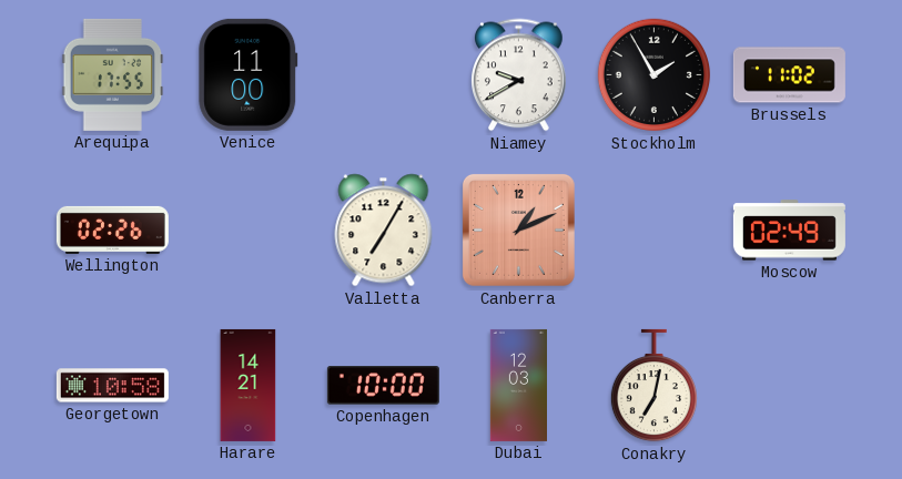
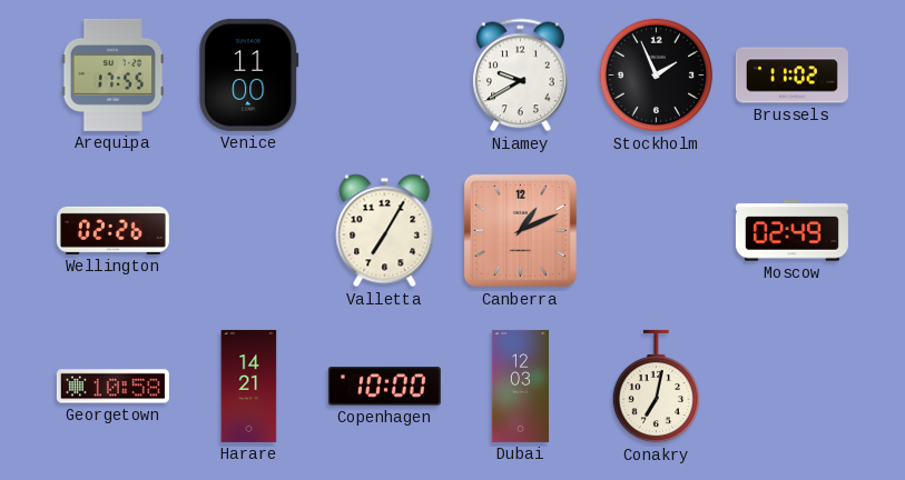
Stockholm: 1:55 -> 1:56 (657, 76)
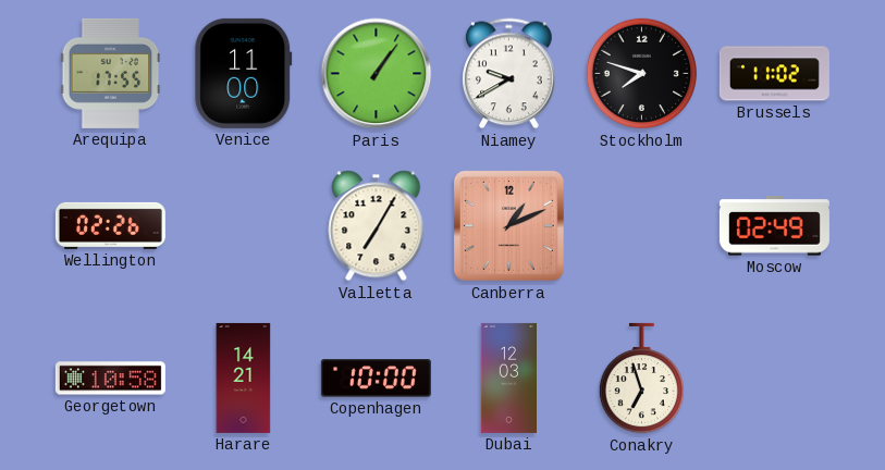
Paris: none -> 1:06 (377, 74)
Stockholm: 1:56 -> 7:48 (642, 74)
Conakry: 7:02 -> 6:57 (641, 379)
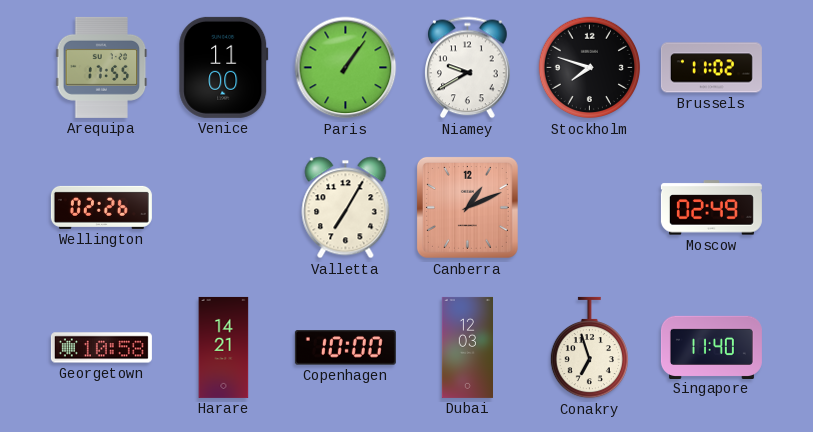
Singapore: none -> 11:40 (711, 347)
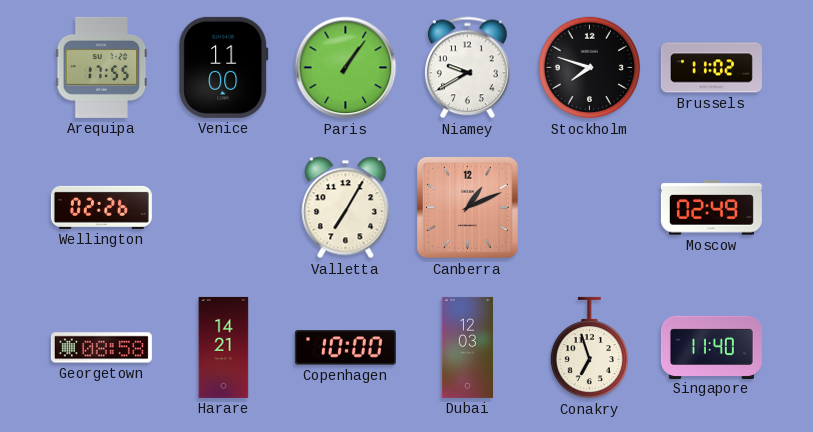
Georgetown: 10:58 -> 08:58 (101, 348)
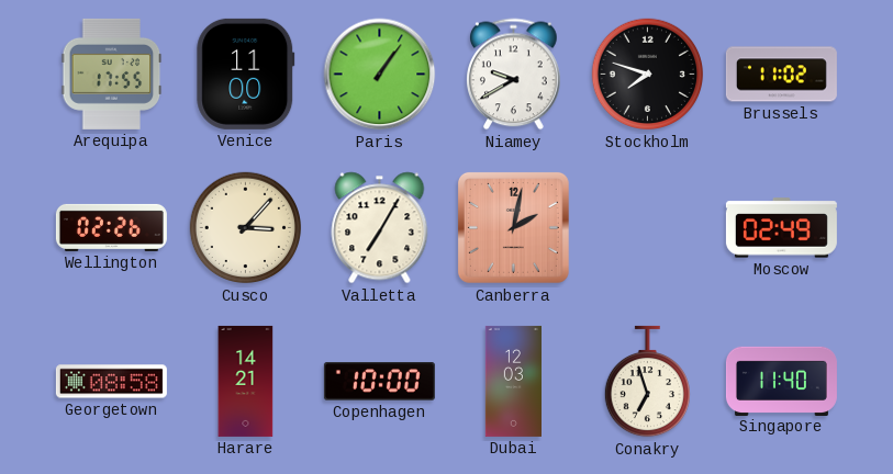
Cusco: none -> 3:07 (246, 228)
Canberra: 1:11 -> 2:02 (513, 227)
